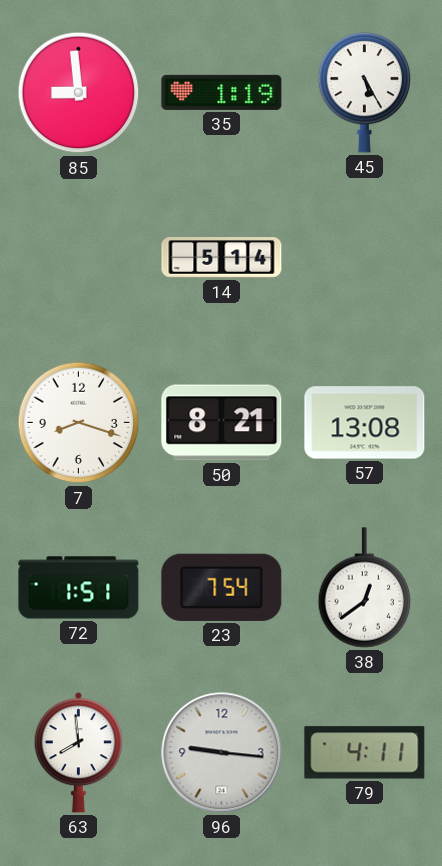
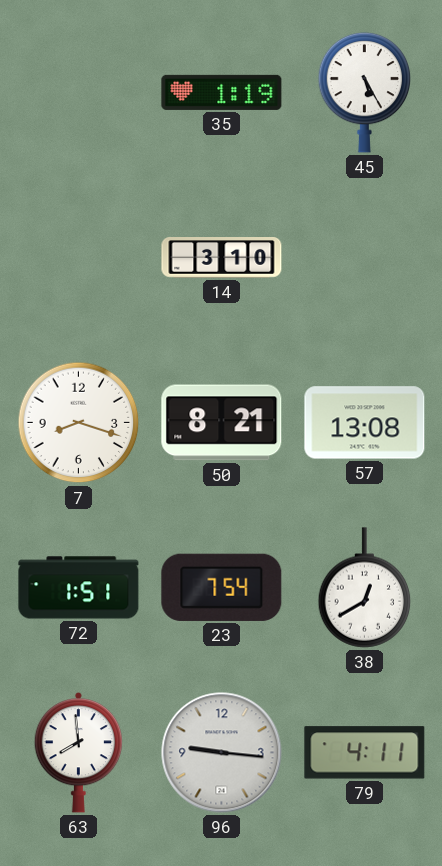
85: 8:59 -> none (79, 93)
14: 5:14 -> 3:10 (222, 258)
38: 12:39 -> 12:40 (365, 588)
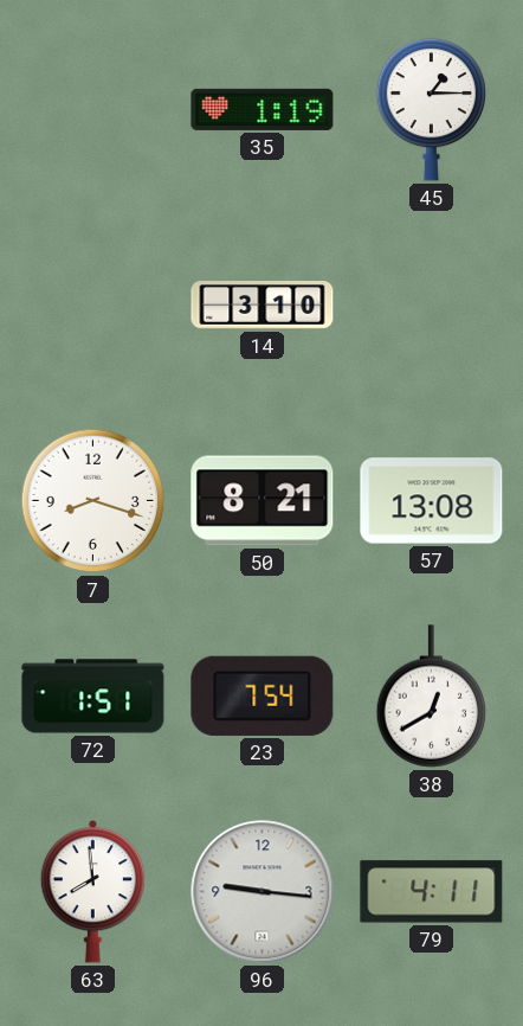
45: 5:25 -> 1:15 (432, 109)
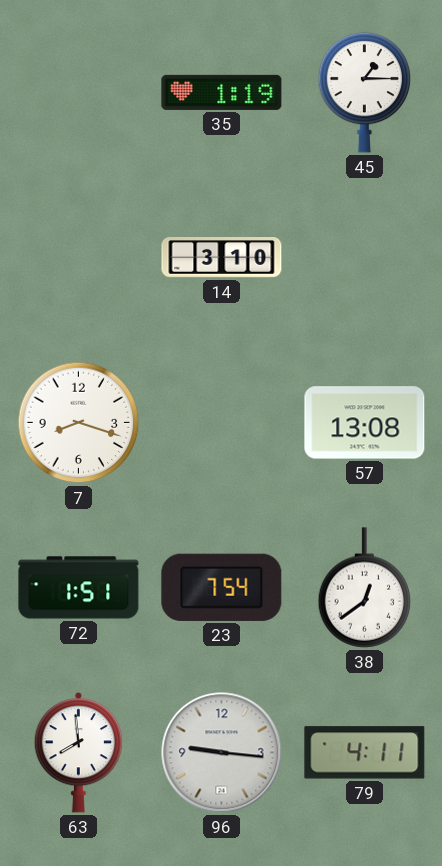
50: 8:21 -> none (263, 501)
38: 12:40 -> 12:39 (365, 588)
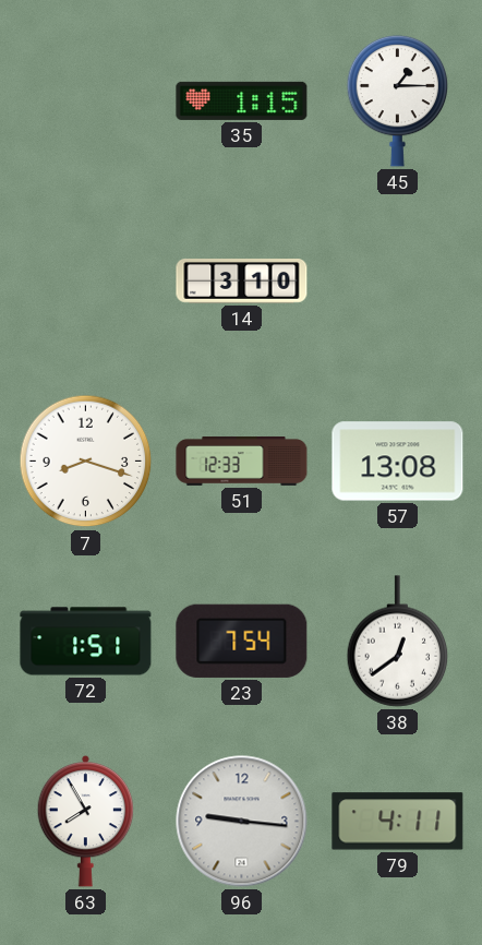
35: 1:19 -> 1:15 (242, 100)
51: none -> 12:33 (242, 462)
63: 7:59 -> 7:55 (86, 821)
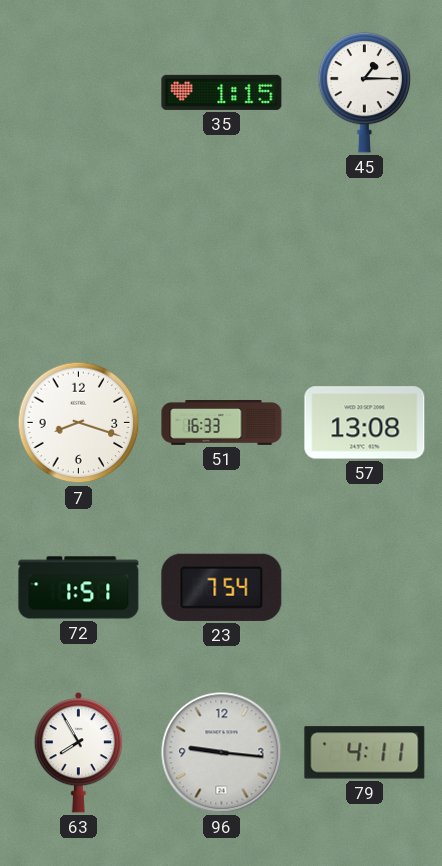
14: 3:10 -> none (242, 282)
51: 12:33 -> 16:33 (222, 423)
38: 12:39 -> none (398, 642)
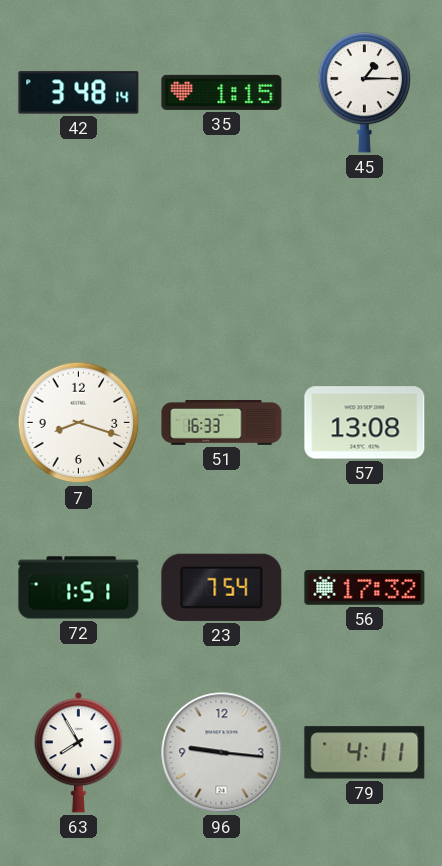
42: none -> 3:48 (79, 93)
56: none -> 17:32 (365, 588)
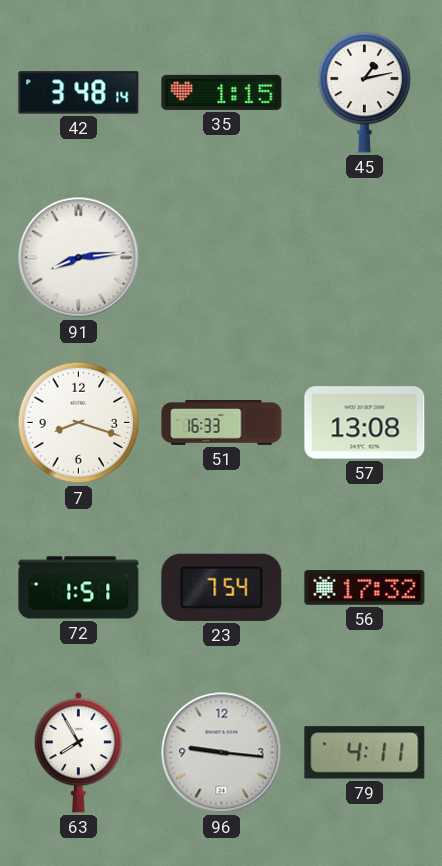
45: 1:15 -> 1:13 (365, 92)
91: none -> 8:14 (79, 258)
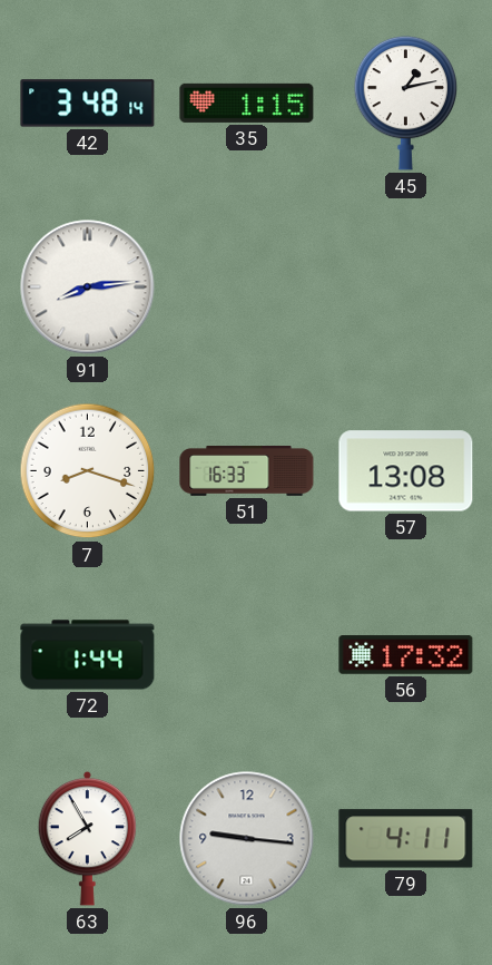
72: 1:51 -> 1:44 (88, 655)
23: 7:54 -> none (222, 587)
